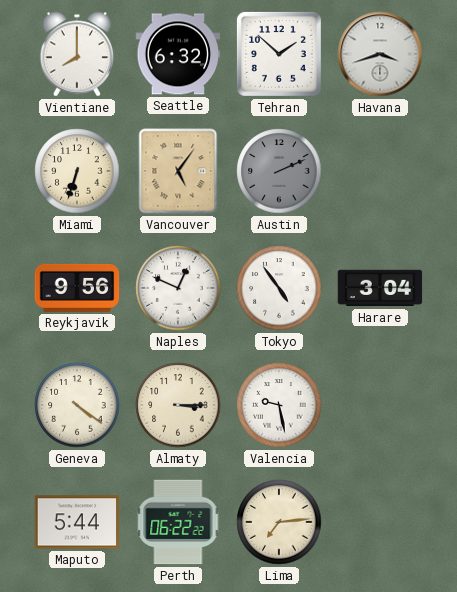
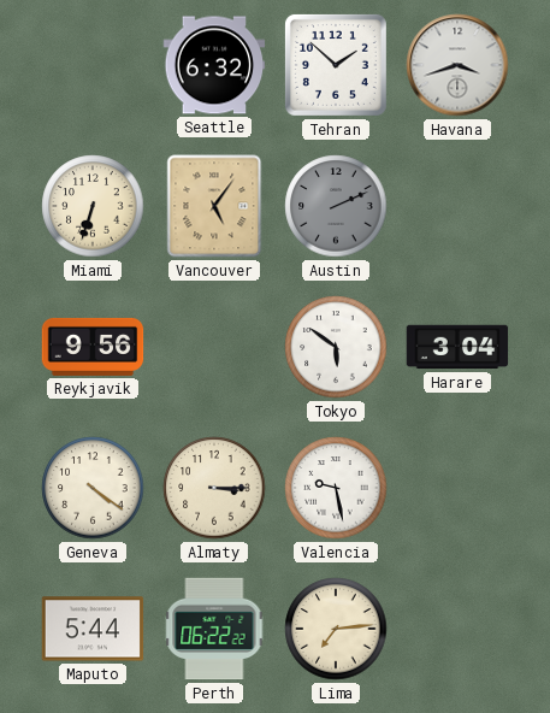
Vientiane: 8:00 -> none (77, 54)
Naples: 12:49 -> none (178, 288)
Tokyo: 4:54 -> 5:51 (336, 347)
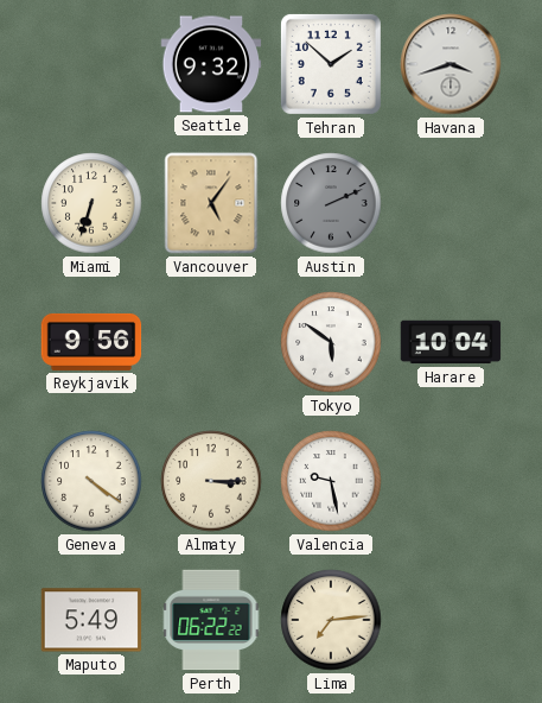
Seattle: 6:32 -> 9:32 (211, 64)
Harare: 3:04 -> 10:04 (451, 342)
Maputo: 5:44 -> 5:49 (91, 620)
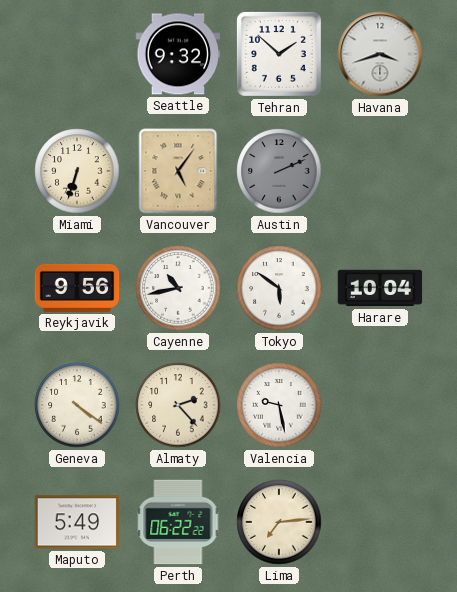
Cayenne: none -> 10:43 (178, 288)
Almaty: 3:15 -> 2:23 (178, 405)
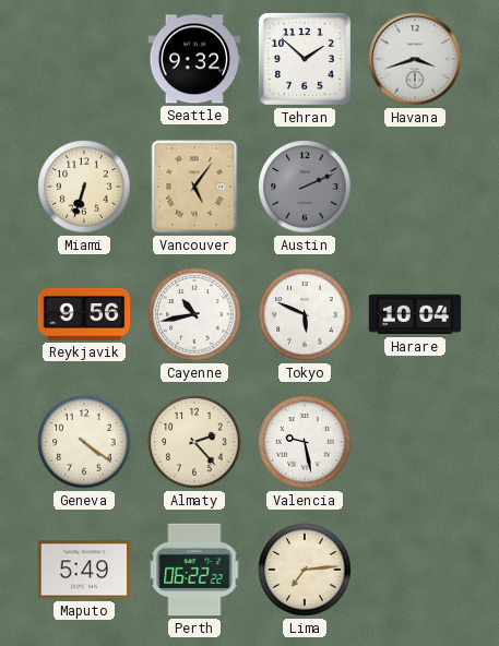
Tokyo: 5:51 -> 5:49 (305, 314)
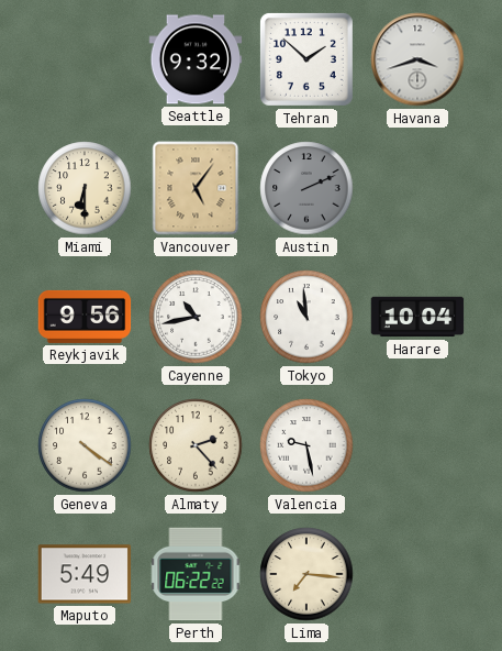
Miami: 6:33 -> 6:30 (85, 188)
Tokyo: 5:49 -> 10:59 (306, 317)
Lima: 7:14 -> 7:16 (306, 574)
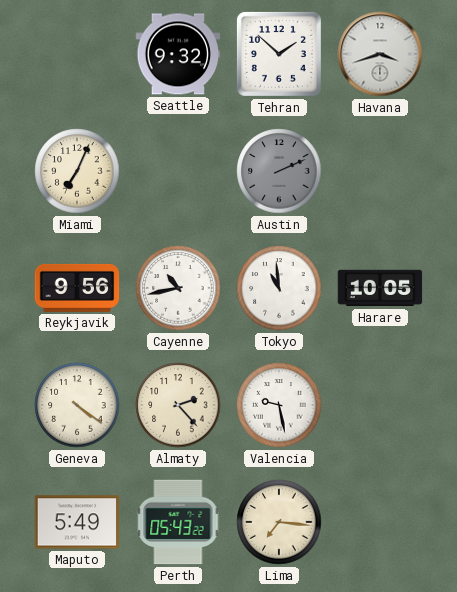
Miami: 6:30 -> 7:04 (77, 171)
Vancouver: 5:06 -> none (196, 188)
Harare: 10:04 -> 10:05 (380, 288)
Perth: 06:22 -> 05:43 (178, 522)
